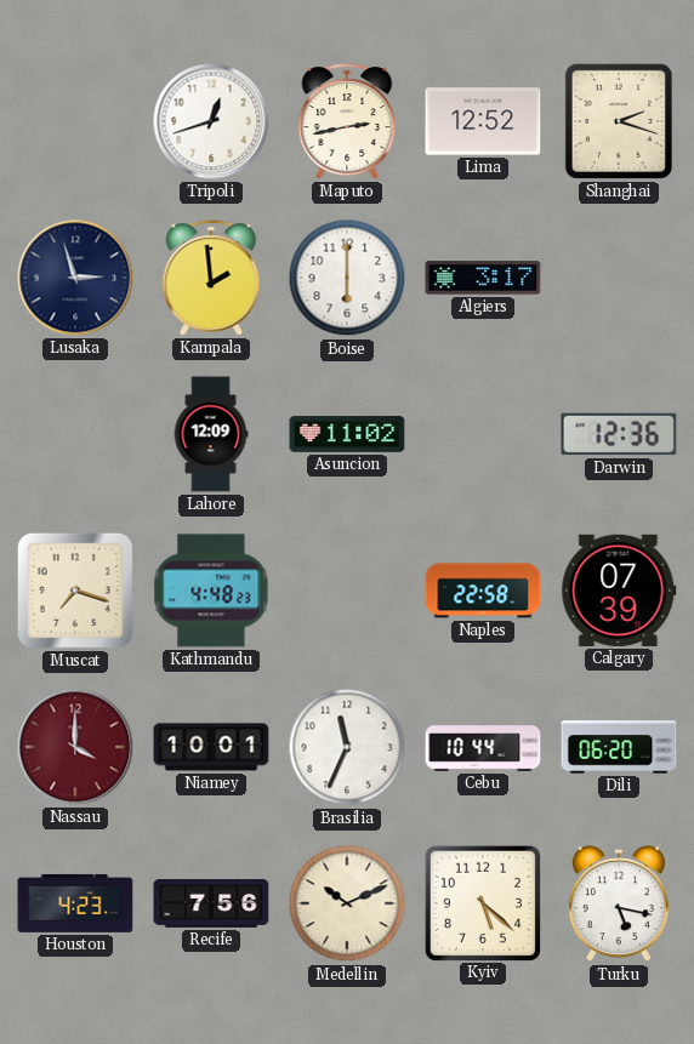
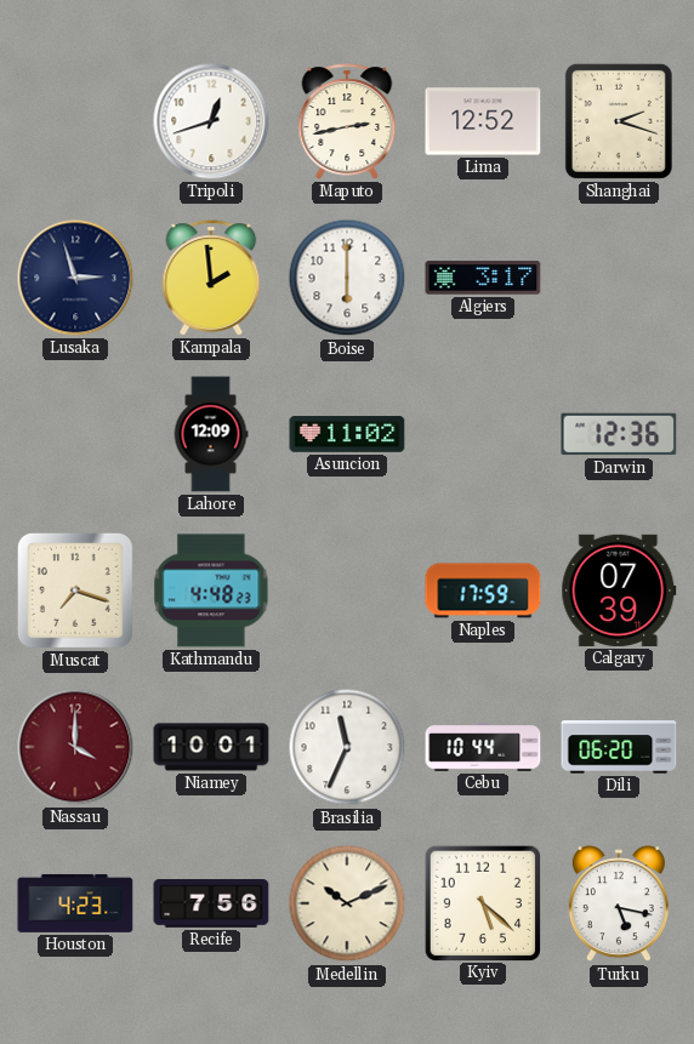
Naples: 22:58 -> 17:59 (483, 591)
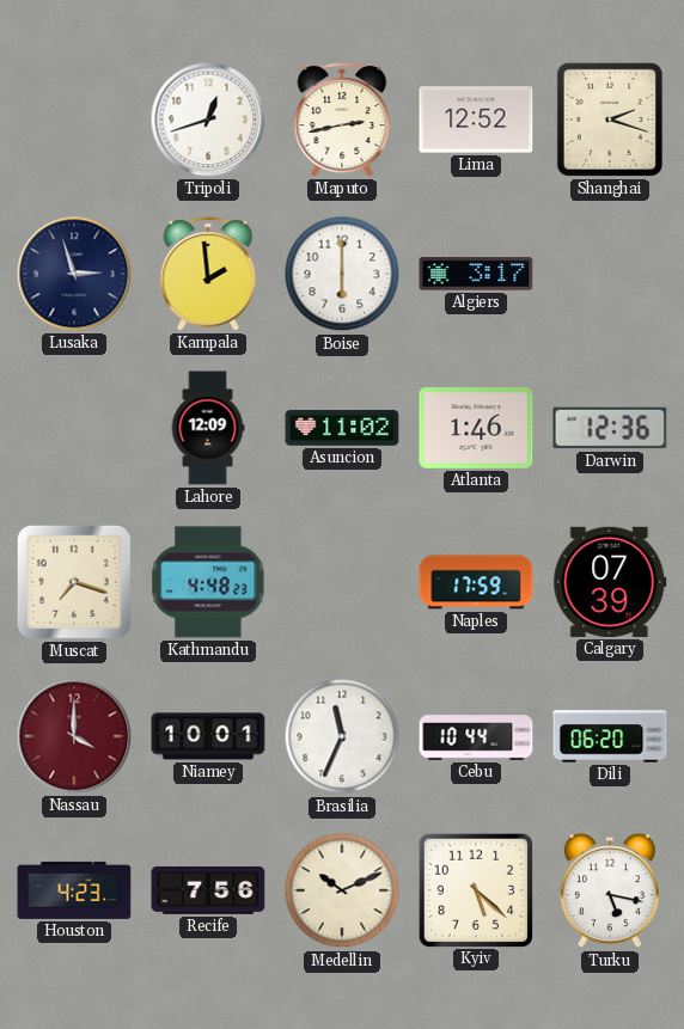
Atlanta: none -> 1:46 (476, 428)
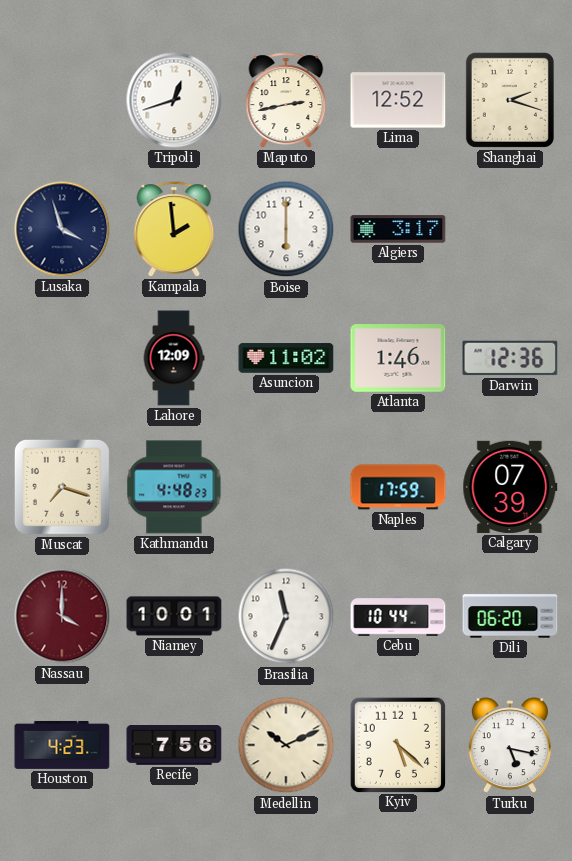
Lusaka: 2:57 -> 3:57 (62, 229)
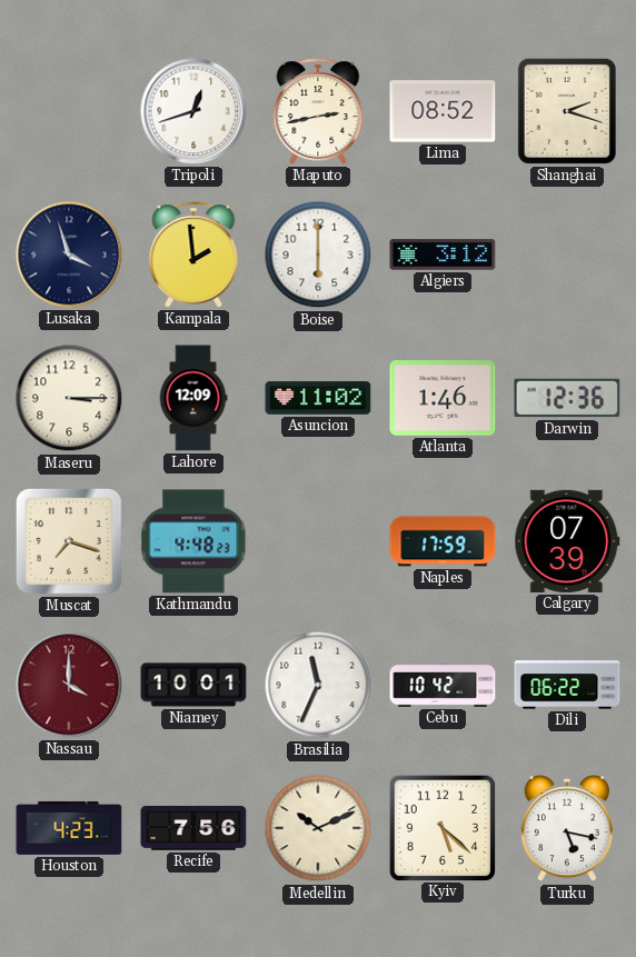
Lima: 12:52 -> 08:52 (443, 111)
Algiers: 3:17 -> 3:12 (443, 255)
Maseru: none -> 3:15 (69, 398)
Cebu: 10:44 -> 10:42 (443, 685)
Dili: 06:20 -> 06:22 (567, 685)
